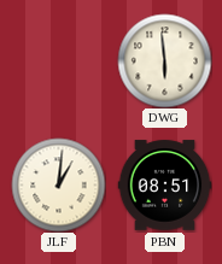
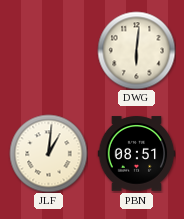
DWG: 5:59 -> 6:01 (136, 50)
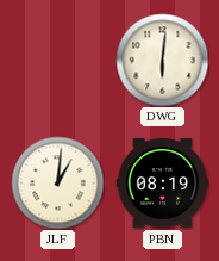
PBN: 08:51 -> 08:19 (162, 184)
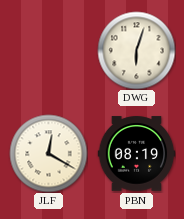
DWG: 6:01 -> 6:03 (136, 50)
JLF: 1:01 -> 12:20 (48, 153)
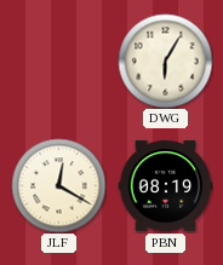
DWG: 6:03 -> 6:05 (165, 61)
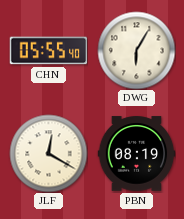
CHN: none -> 05:55 (48, 51)
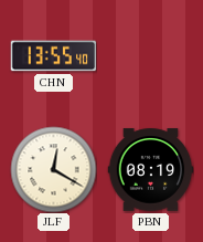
CHN: 05:55 -> 13:55 (53, 56)
DWG: 6:05 -> none (136, 50)
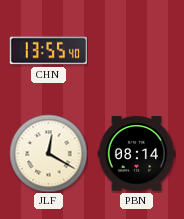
PBN: 08:19 -> 08:14 (136, 154)
